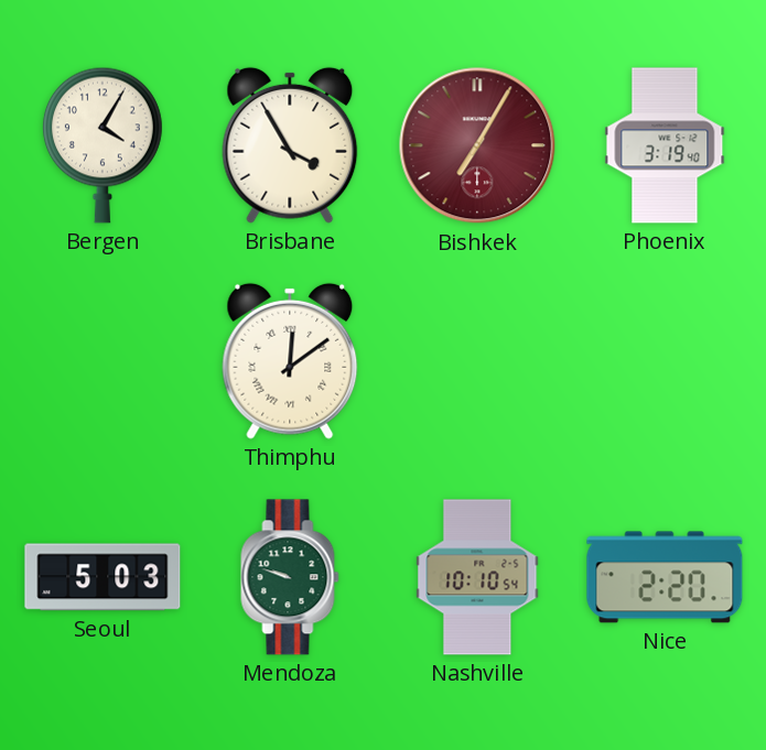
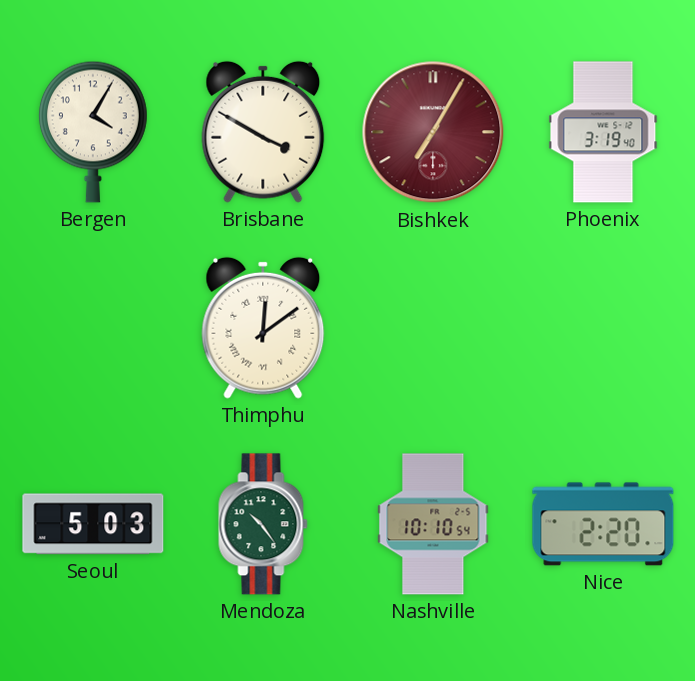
Brisbane: 3:55 -> 3:50 (263, 132)
Mendoza: 9:48 -> 10:24 (263, 524)
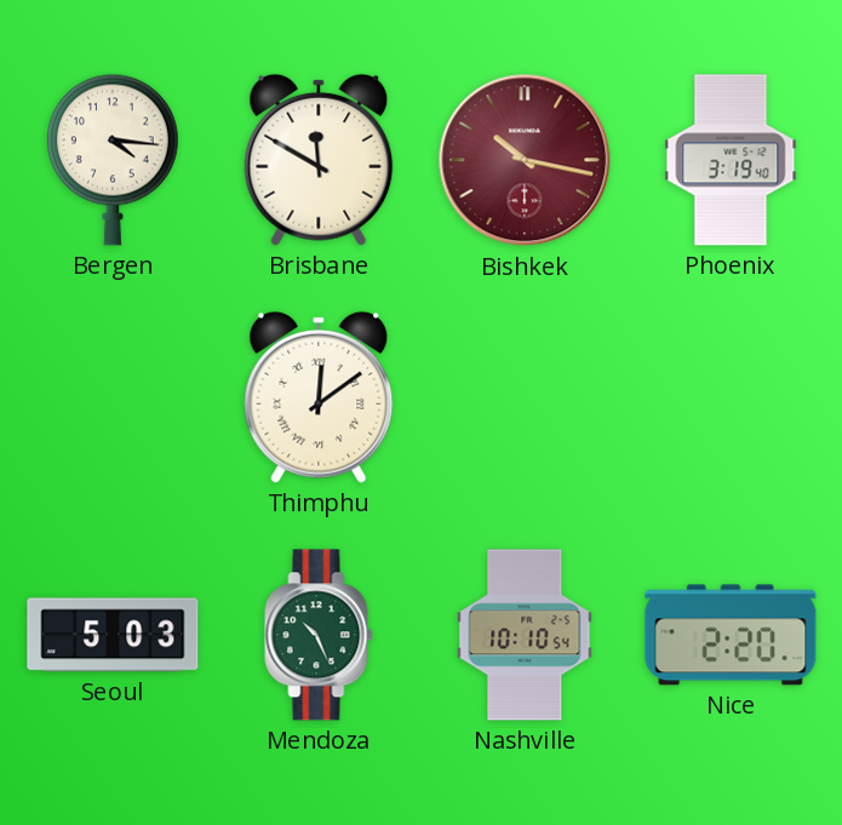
Bergen: 4:05 -> 4:16 (113, 160)
Brisbane: 3:50 -> 11:50 (319, 160)
Bishkek: 7:05 -> 10:17 (525, 160)
Mendoza: 10:24 -> 10:26 (319, 635)
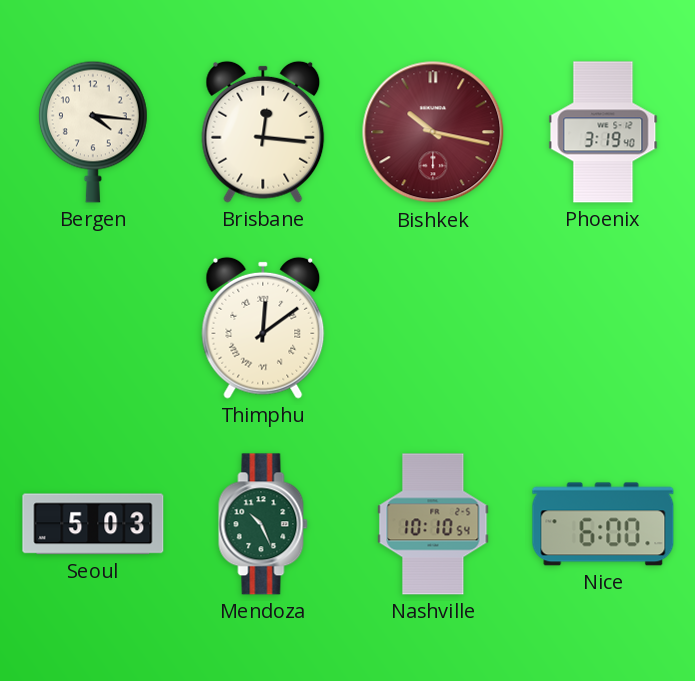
Brisbane: 11:50 -> 12:16 (263, 132)
Nice: 2:20 -> 6:00 (603, 524)
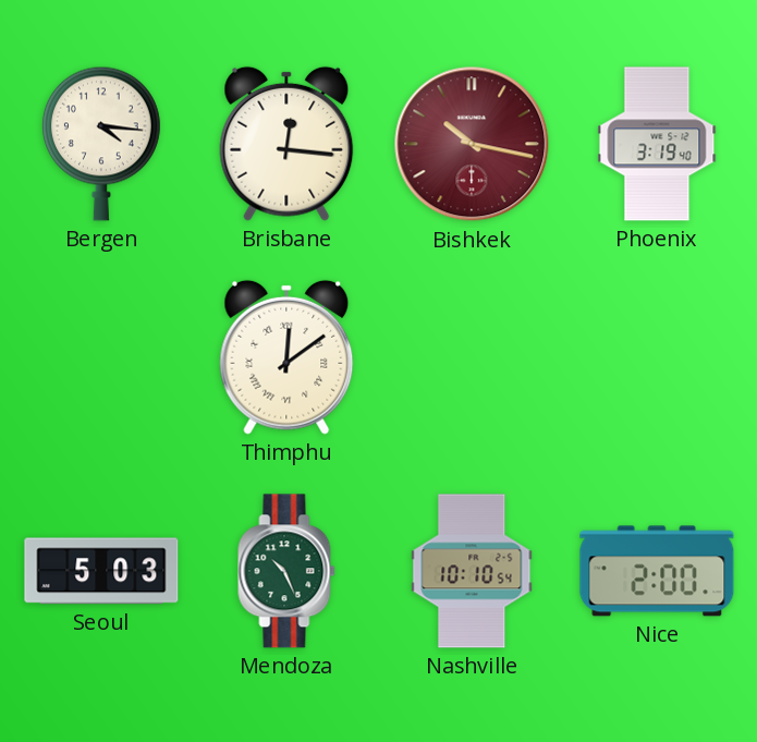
Nice: 6:00 -> 2:00 (657, 571)
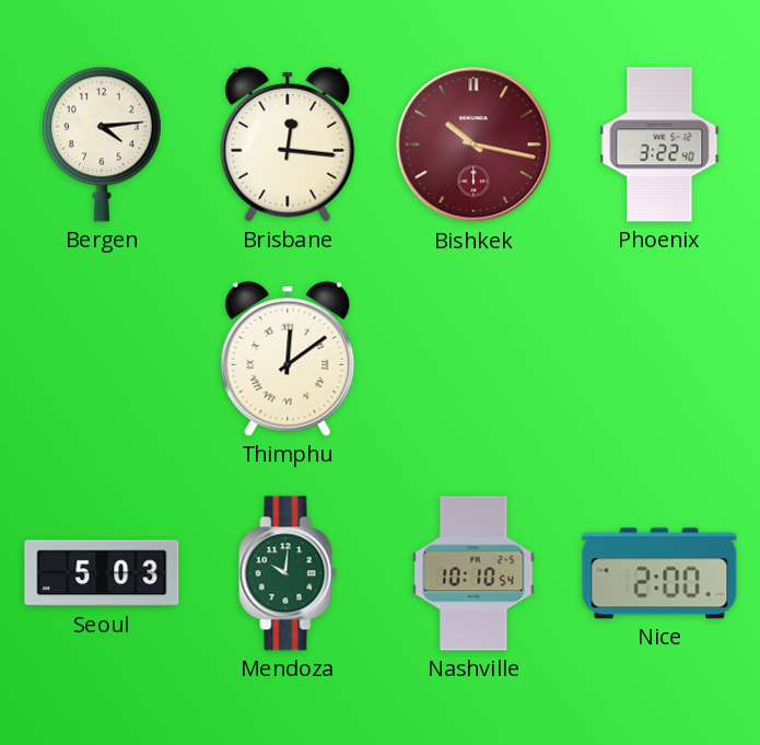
Bergen: 4:16 -> 4:14 (102, 144)
Phoenix: 3:19 -> 3:22 (659, 144)
Mendoza: 10:26 -> 10:01 (288, 573)
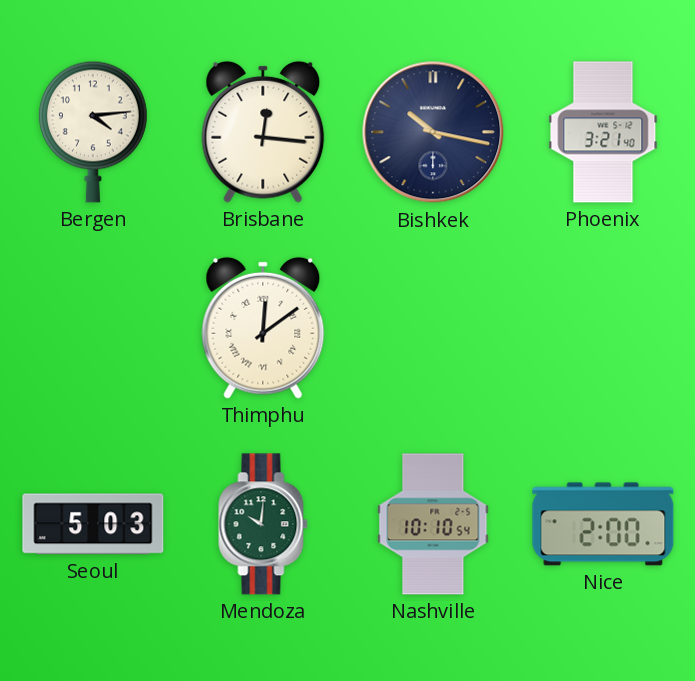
Bishkek dial: burgundy -> navy (433, 132)
Phoenix: 3:22 -> 3:21 (603, 132)
